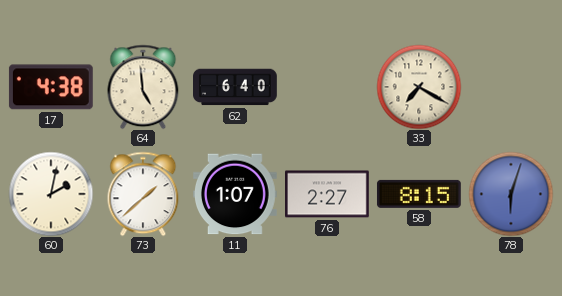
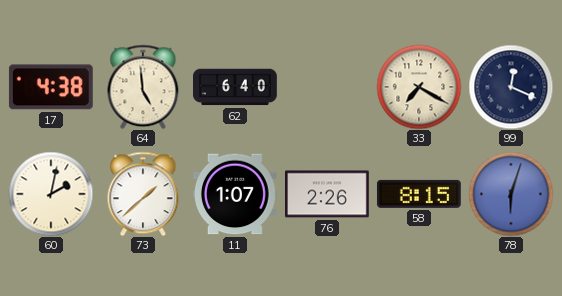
99: none -> 12:19 (511, 87)
76: 2:27 -> 2:26 (328, 194)
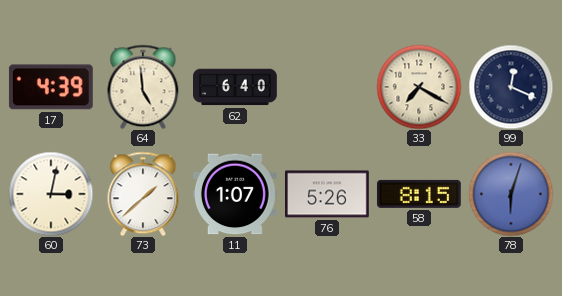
17: 4:38 -> 4:39 (51, 87)
60: 2:02 -> 3:02 (51, 194)
76: 2:26 -> 5:26 (328, 194)
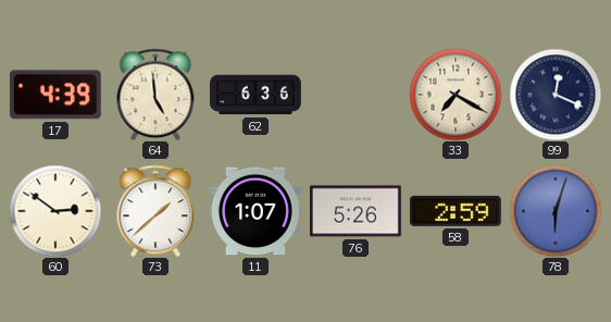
62: 6:40 -> 6:36 (257, 95)
60: 3:02 -> 2:51 (55, 211)
58: 8:15 -> 2:59 (456, 211)
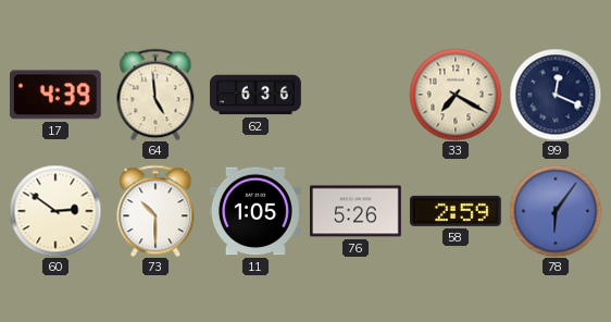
73: 1:38 -> 10:30 (155, 211)
11: 1:07 -> 1:05 (257, 211)
78: 6:03 -> 6:06 (556, 211)
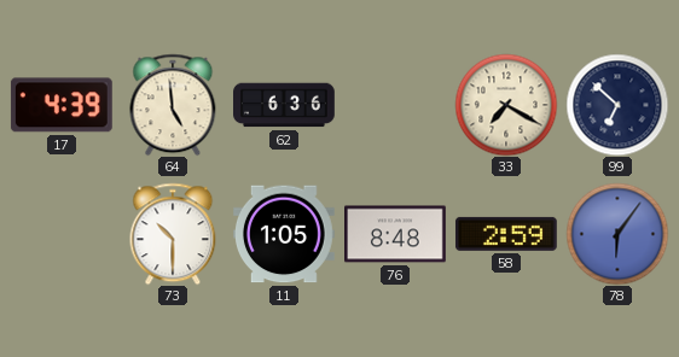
99: 12:19 -> 6:52 (617, 105)
60: 2:51 -> none (55, 211)
76: 5:26 -> 8:48 (396, 234)
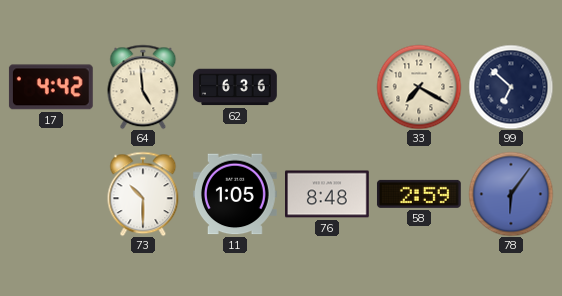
17: 4:39 -> 4:42 (51, 87)
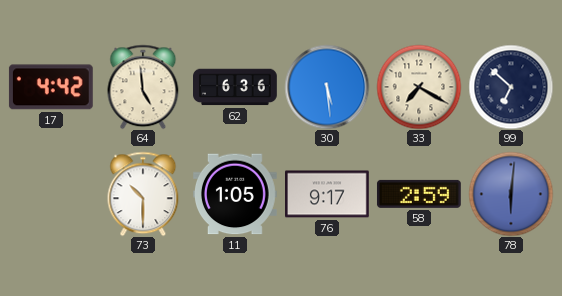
30: none -> 5:29 (327, 87)
76: 8:48 -> 9:17 (328, 194)
78: 6:06 -> 6:01 (511, 194)
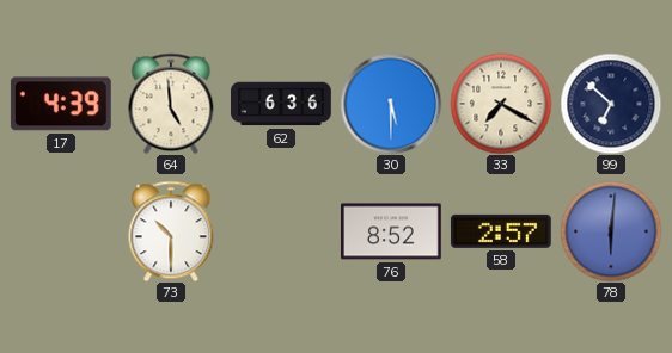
17: 4:42 -> 4:39 (61, 104)
30: 5:29 -> 5:30 (391, 104)
11: 1:05 -> none (236, 194)
76: 9:17 -> 8:52 (392, 231)
58: 2:59 -> 2:57 (501, 231)
